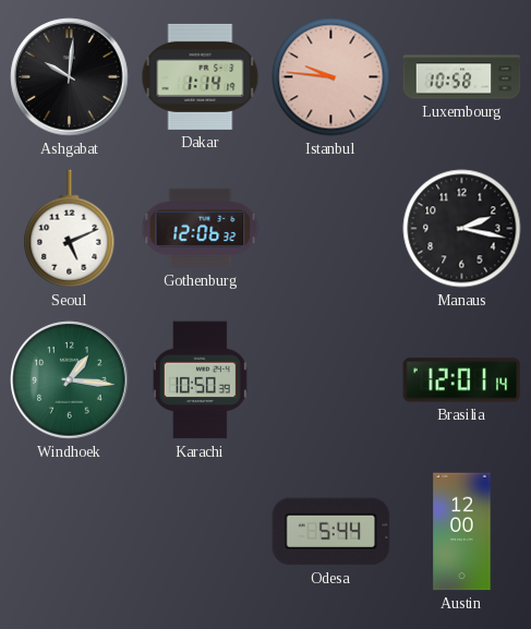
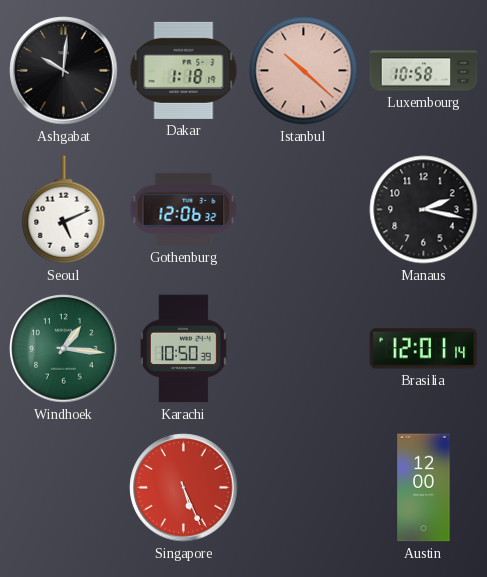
Dakar: 1:14 -> 1:18 (184, 70)
Istanbul: 9:46 -> 10:22 (304, 71)
Singapore: none -> 5:26 (184, 488)
Odesa: 5:44 -> none (331, 532)
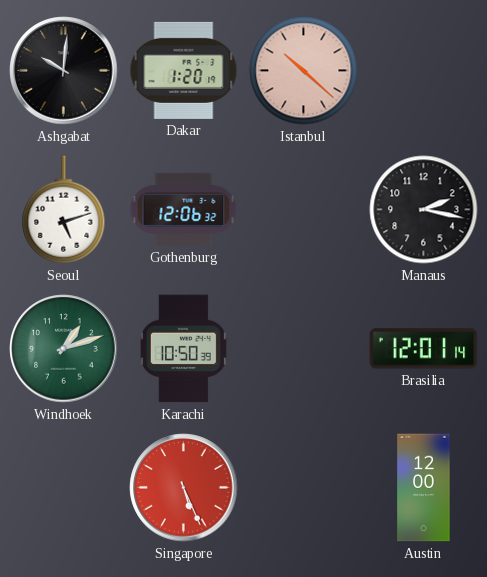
Dakar: 1:18 -> 1:20 (184, 70)
Luxembourg: 10:58 -> none (424, 71)
Seoul: 5:11 -> 5:12 (64, 210)
Windhoek: 1:16 -> 1:12 (64, 349)
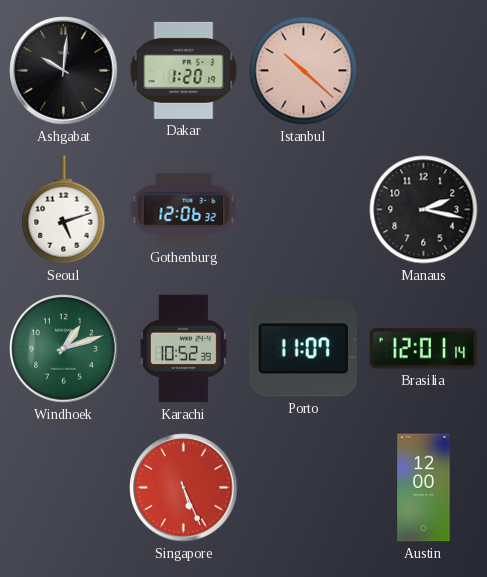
Karachi: 10:50 -> 10:52 (183, 349)
Porto: none -> 11:07 (304, 349)
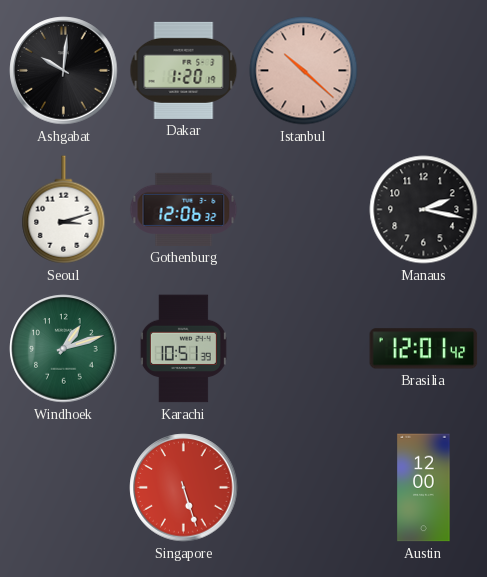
Seoul: 5:12 -> 3:12 (64, 210)
Karachi: 10:52 -> 10:51 (183, 349)
Porto: 11:07 -> none (304, 349)
Brasilia: 12:01:14 -> 12:01:42 (424, 349)
Singapore: 5:26 -> 5:27 (184, 488)
